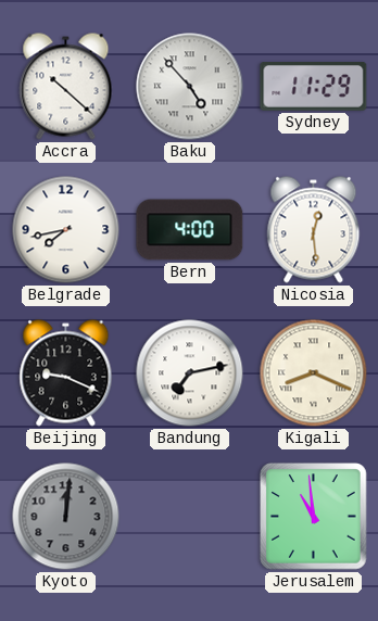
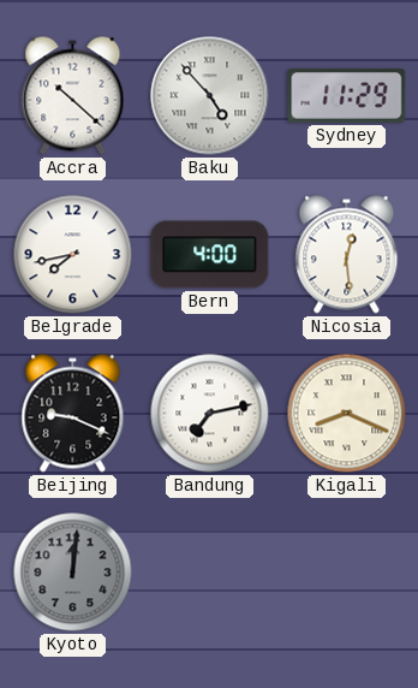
Jerusalem: 10:59 -> none (314, 517)
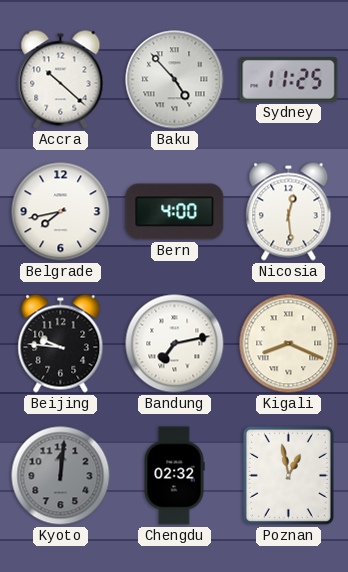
Sydney: 11:29 -> 11:25 (289, 80)
Beijing: 9:19 -> 9:46 (61, 344)
Chengdu: none -> 02:32 (174, 476)
Poznan: none -> 12:58 (288, 475)
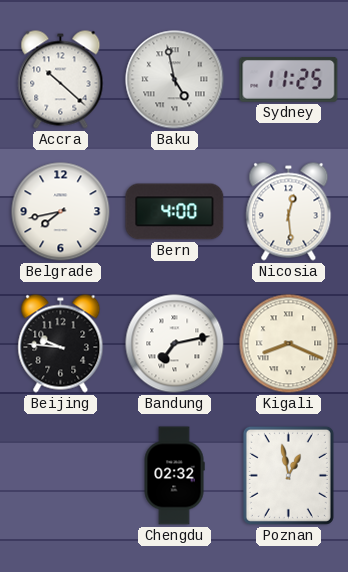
Baku: 4:53 -> 4:58 (175, 80)
Kyoto: 12:01 -> none (61, 476)
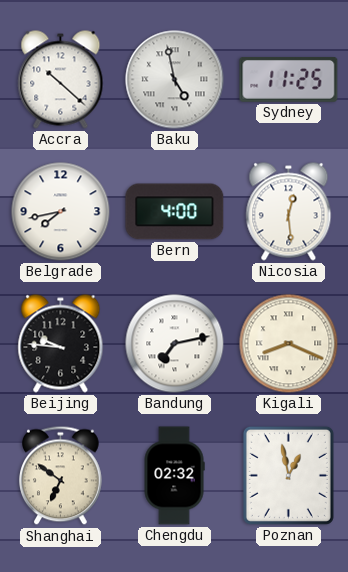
Shanghai: none -> 6:51 (61, 476)
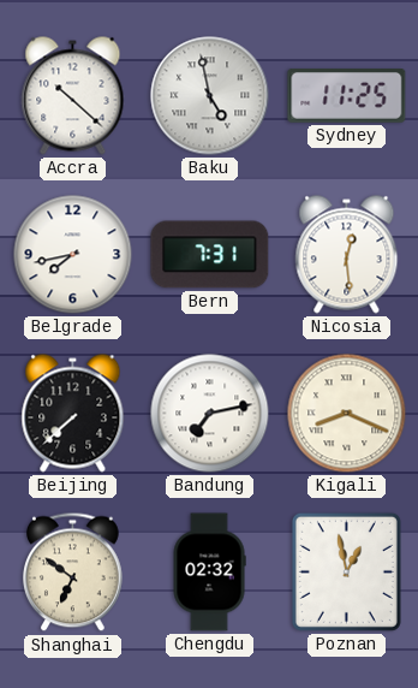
Bern: 4:00 -> 7:31 (210, 255)
Beijing: 9:46 -> 7:38 (73, 414)
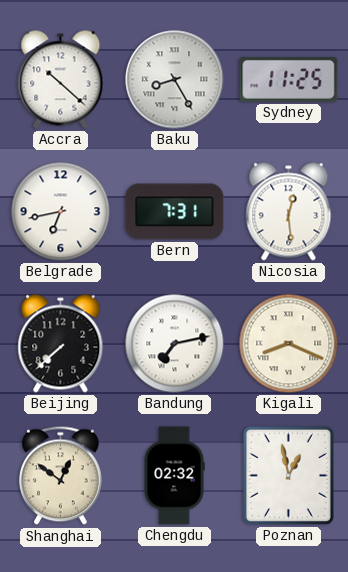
Baku: 4:58 -> 8:25 (175, 80)
Belgrade: 7:43 -> 6:43 (61, 212)
Shanghai: 6:51 -> 12:51 (61, 476)
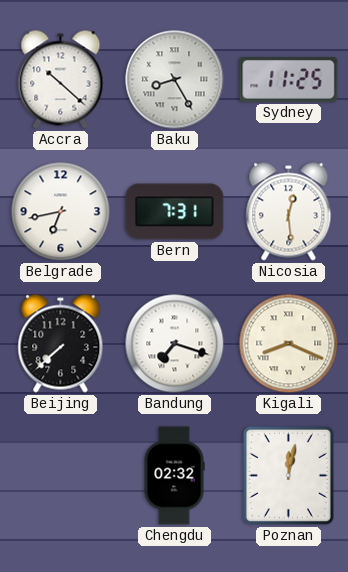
Bandung: 7:13 -> 7:18 (175, 344)
Shanghai: 12:51 -> none (61, 476)
Poznan: 12:58 -> 12:02 (288, 475)
